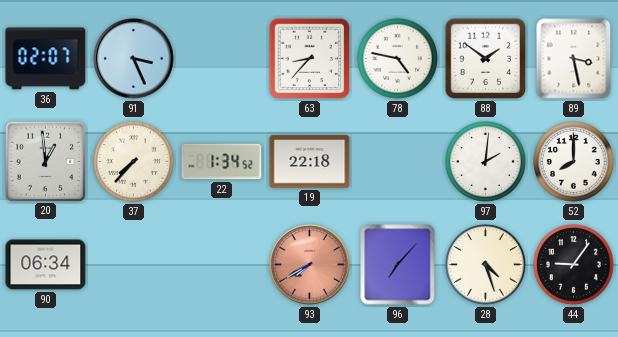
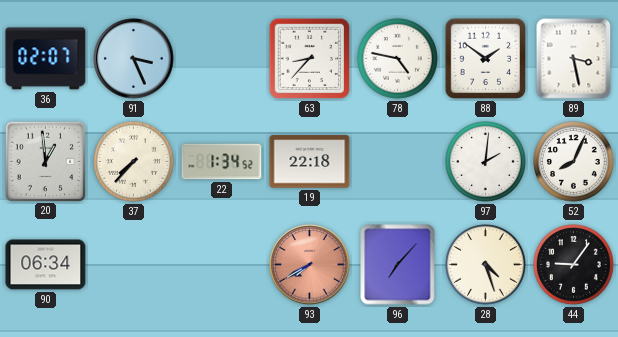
52: 8:00 -> 8:04 (574, 162)
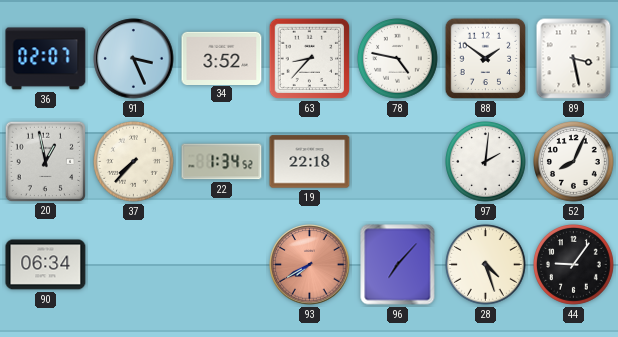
34: none -> 3:52 (222, 58)
20: 12:59 -> 12:58 (45, 161)
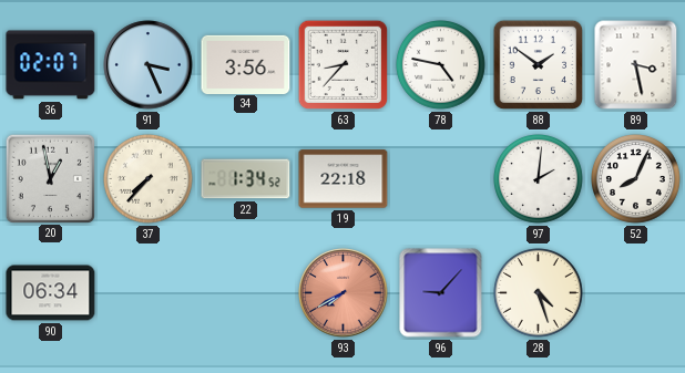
34: 3:52 -> 3:56 (246, 64)
96: 7:07 -> 9:07 (441, 293)
44: 9:06 -> none (574, 265)
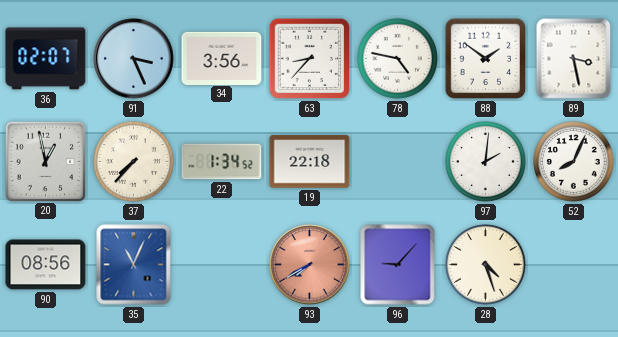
90: 06:34 -> 08:56 (46, 265)
35: none -> 11:04 (134, 265)
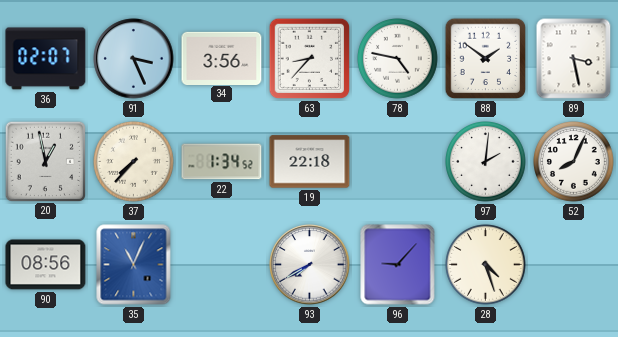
93 dial: salmon -> white (310, 265)
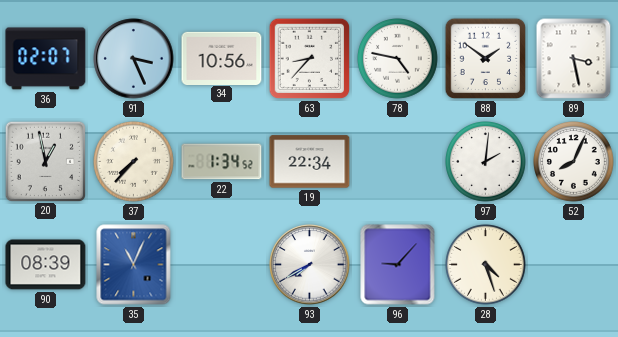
34: 3:56 -> 10:56 (222, 58)
19: 22:18 -> 22:34 (310, 162)
90: 08:56 -> 08:39 (46, 265)
